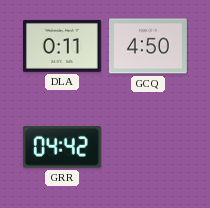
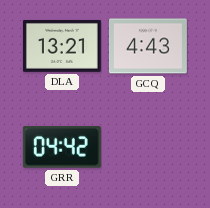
DLA: 0:11 -> 13:21 (62, 46)
GCQ: 4:50 -> 4:43 (148, 46)
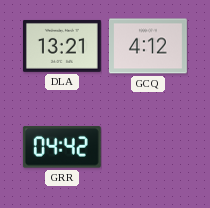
GCQ: 4:43 -> 4:12 (148, 46)
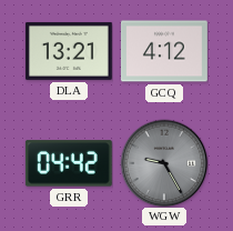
WGW: none -> 9:25 (164, 163)
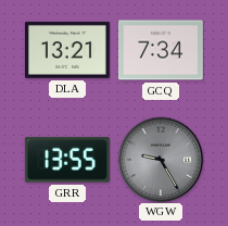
GCQ: 4:12 -> 7:34 (161, 50)
GRR: 04:42 -> 13:55 (67, 160)
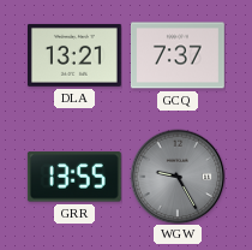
GCQ: 7:34 -> 7:37 (178, 55)
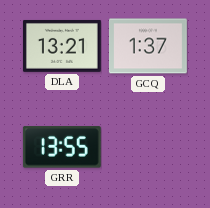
GCQ: 7:37 -> 1:37 (148, 46)
WGW: 9:25 -> none (178, 177)
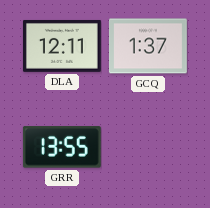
DLA: 13:21 -> 12:11 (62, 46)
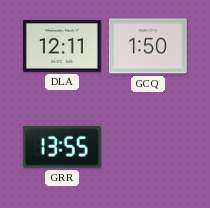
GCQ: 1:37 -> 1:50 (148, 46)
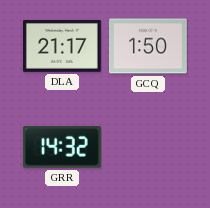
DLA: 12:11 -> 21:17 (62, 46)
GRR: 13:55 -> 14:32 (62, 147)
